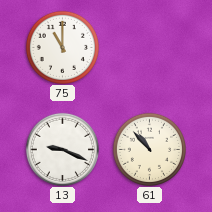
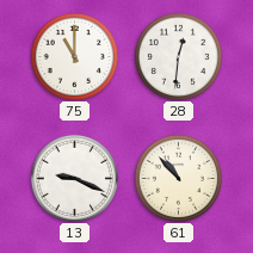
28: none -> 12:31 (178, 56)
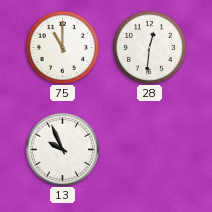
13: 9:19 -> 9:56 (62, 149)
61: 10:53 -> none (178, 178)
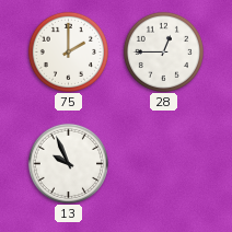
75: 11:00 -> 2:00 (68, 51)
28: 12:31 -> 12:45 (163, 51)
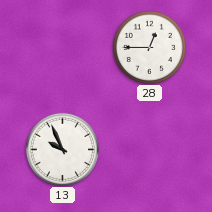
75: 2:00 -> none (68, 51)
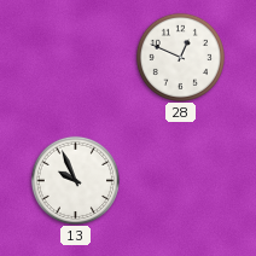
28: 12:45 -> 12:49 (180, 57)
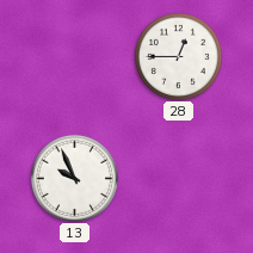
28: 12:49 -> 12:45 (178, 56)
